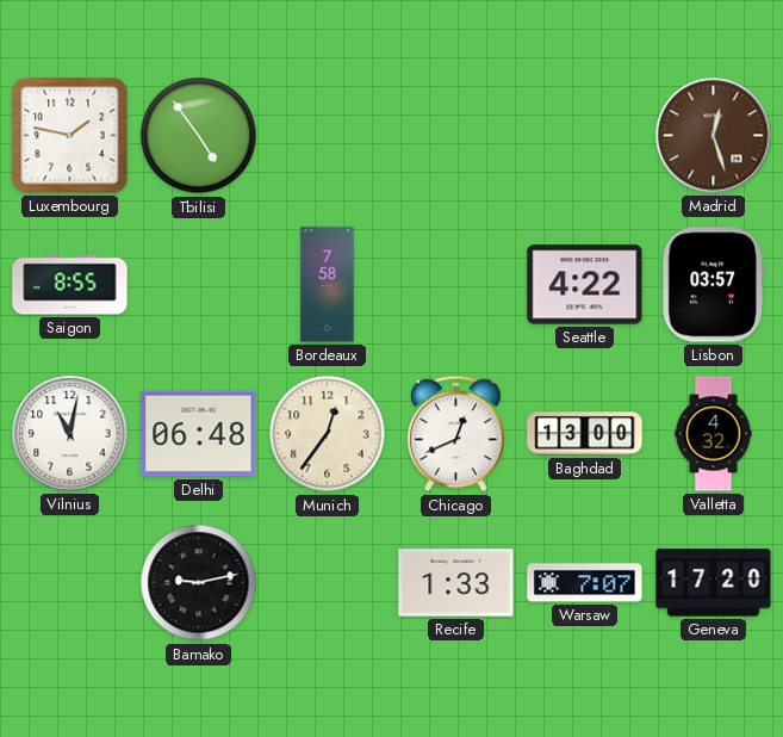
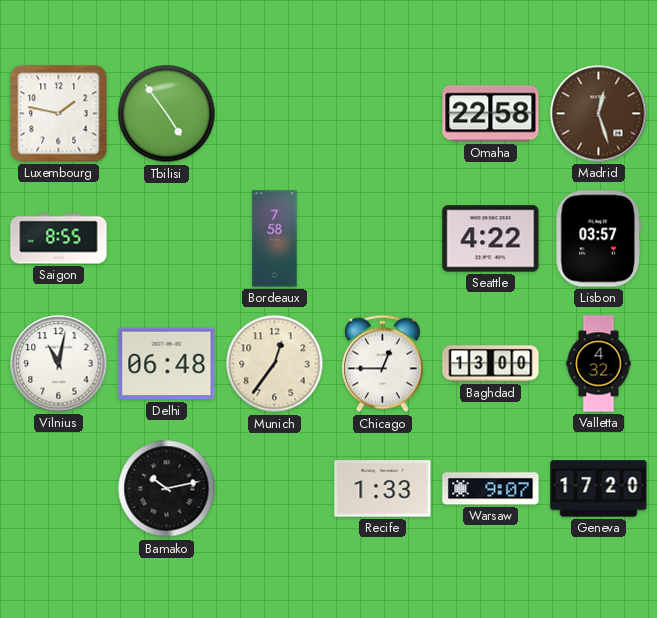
Omaha: none -> 22:58 (491, 114)
Chicago: 12:41 -> 12:45 (383, 364)
Bamako: 9:13 -> 10:13 (167, 489)
Warsaw: 7:07 -> 9:07 (491, 489)
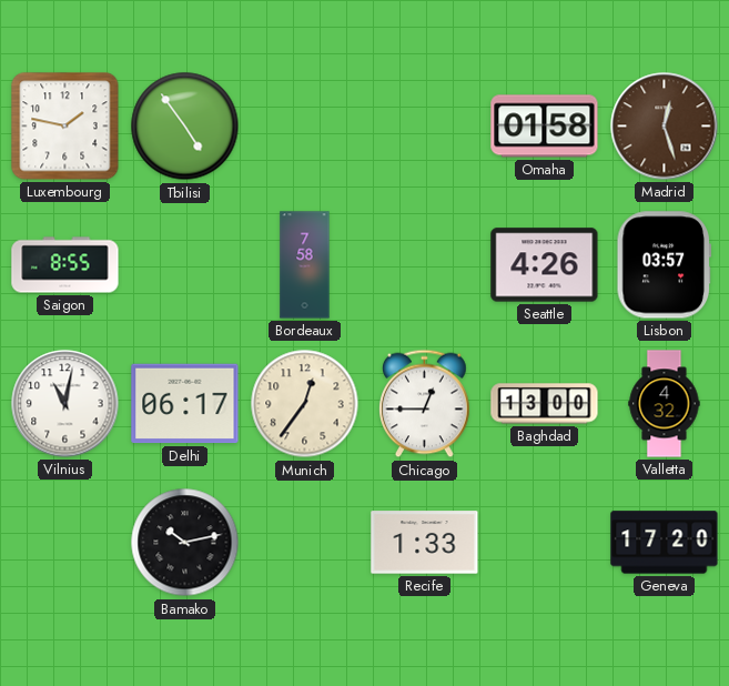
Omaha: 22:58 -> 01:58 (545, 127)
Seattle: 4:22 -> 4:26 (545, 265)
Delhi: 06:48 -> 06:17 (185, 404)
Warsaw: 9:07 -> none (491, 489)
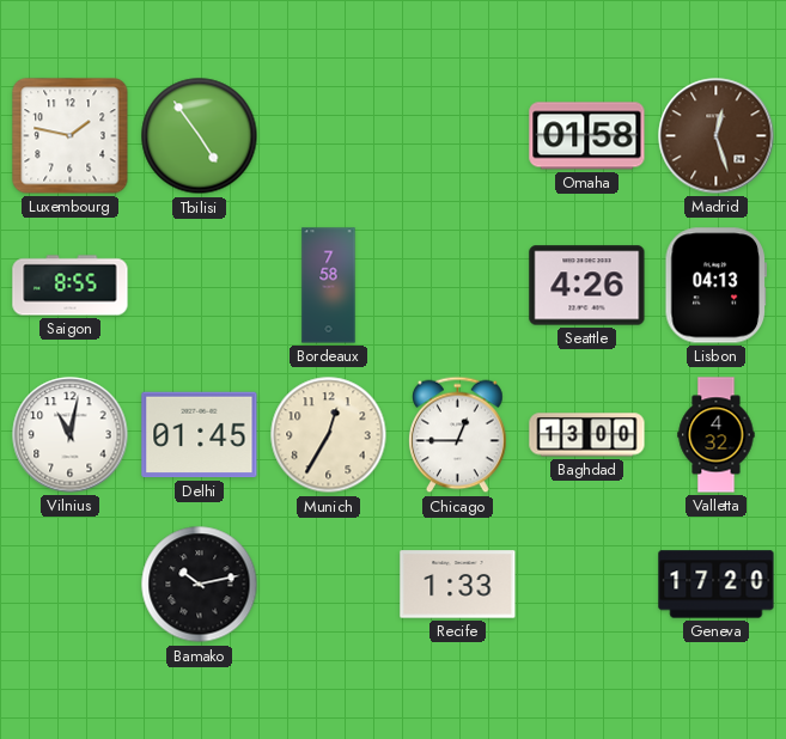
Lisbon: 03:57 -> 04:13 (715, 286)
Delhi: 06:17 -> 01:45 (200, 435)
Munich: 12:36 -> 12:35 (329, 435)
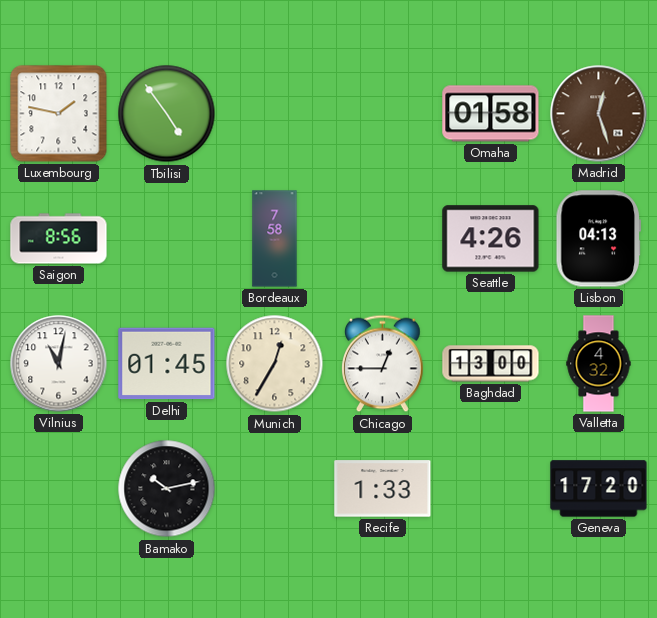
Saigon: 8:55 -> 8:56 (59, 239)
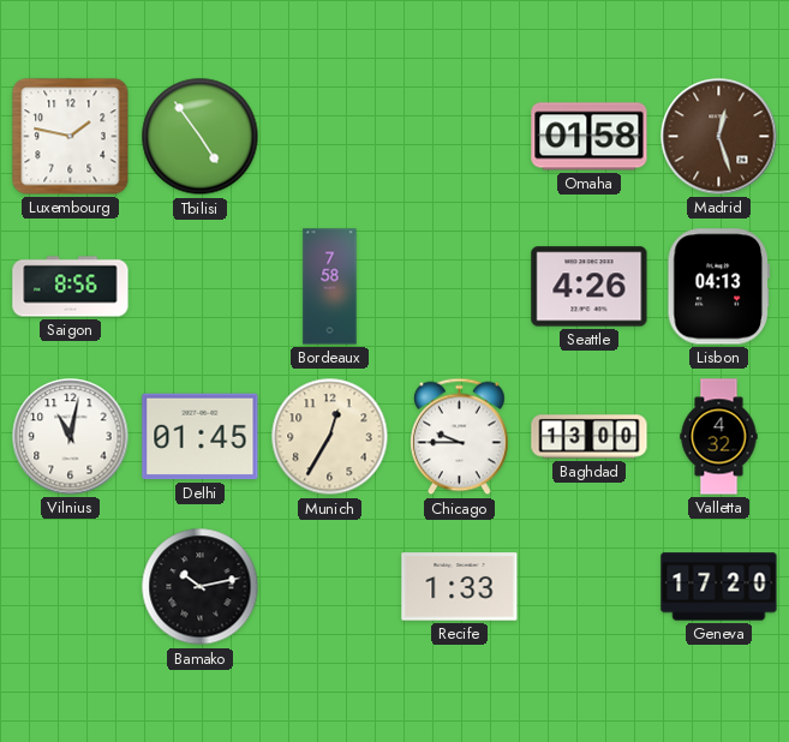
Chicago: 12:45 -> 9:45 (460, 437)
